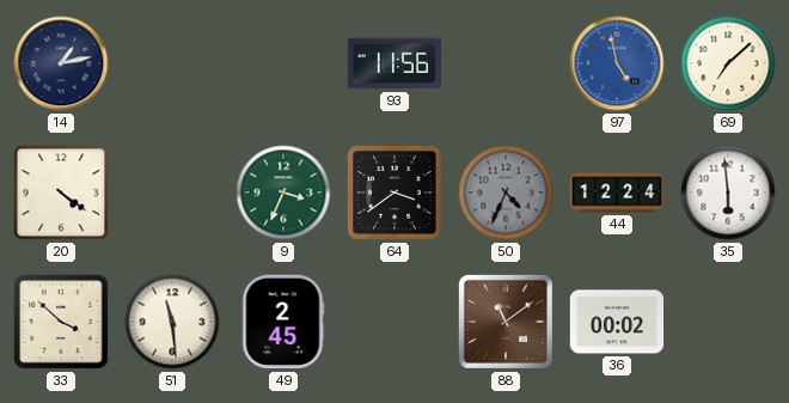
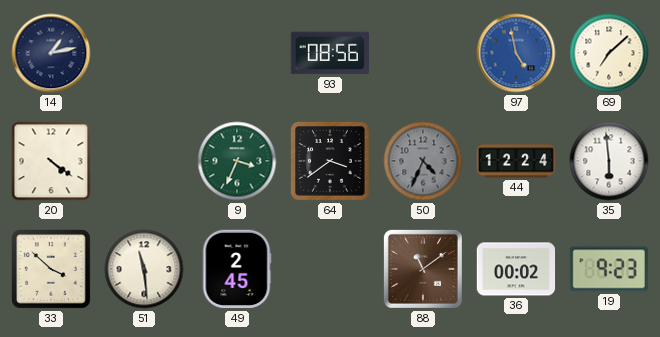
93: 11:56 -> 08:56 (329, 53)
19: none -> 9:23 (609, 269)
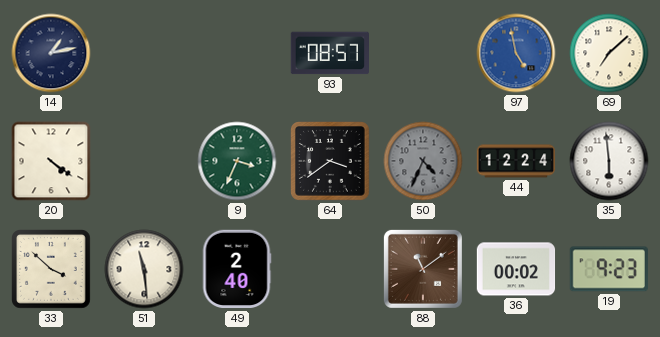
93: 08:56 -> 08:57 (329, 53)
49: 2:45 -> 2:40 (237, 269)
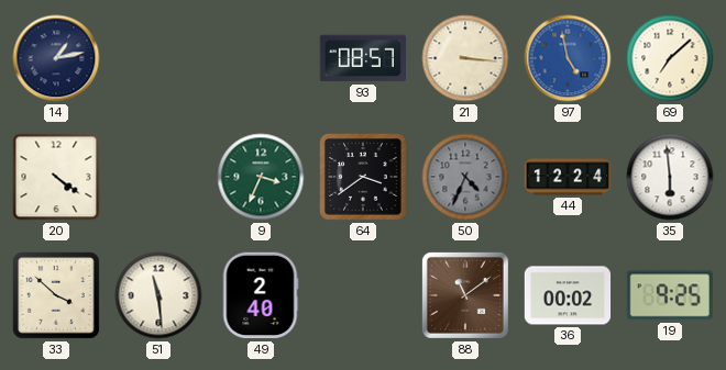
21: none -> 3:16 (465, 58)
19: 9:23 -> 9:25 (670, 295)
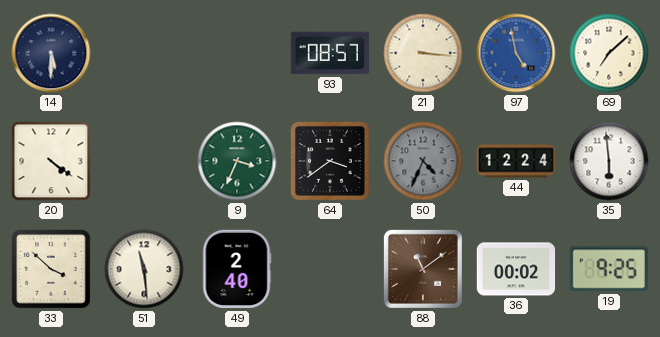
14: 1:13 -> 5:30 (51, 53)
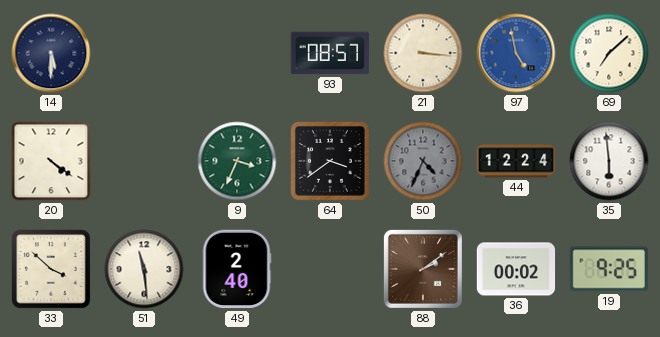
88: 11:09 -> 2:09 (423, 269)
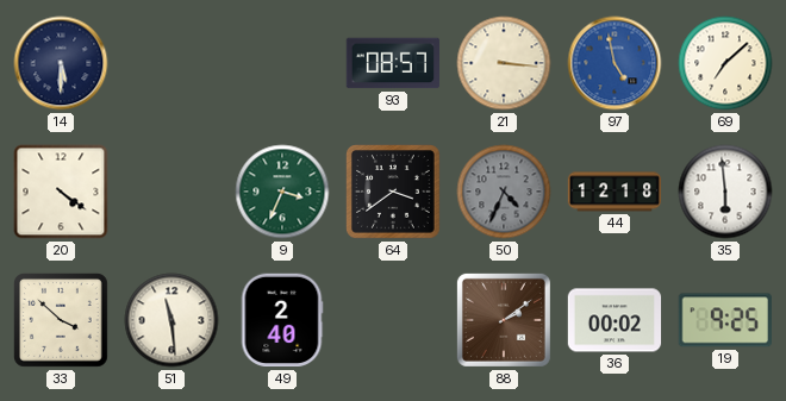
44: 12:24 -> 12:18 (615, 192)
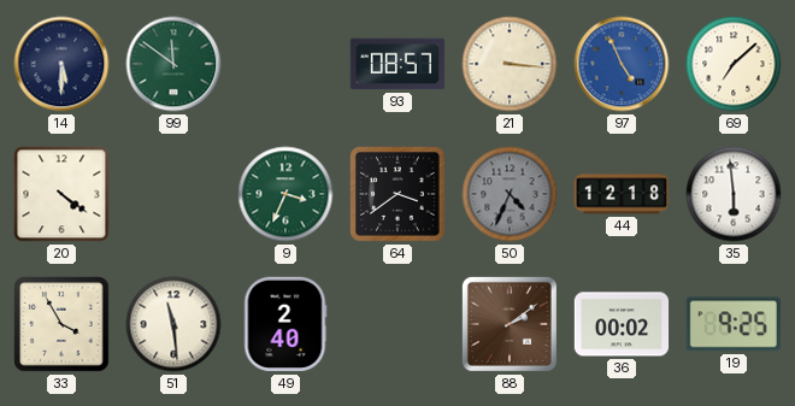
99: none -> 11:51 (173, 64)
97: 4:58 -> 4:56 (622, 64)
33: 3:52 -> 3:55 (63, 325)
